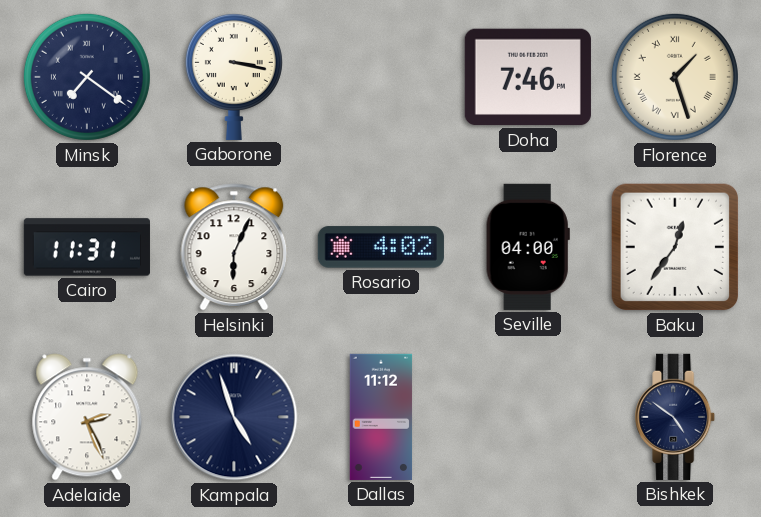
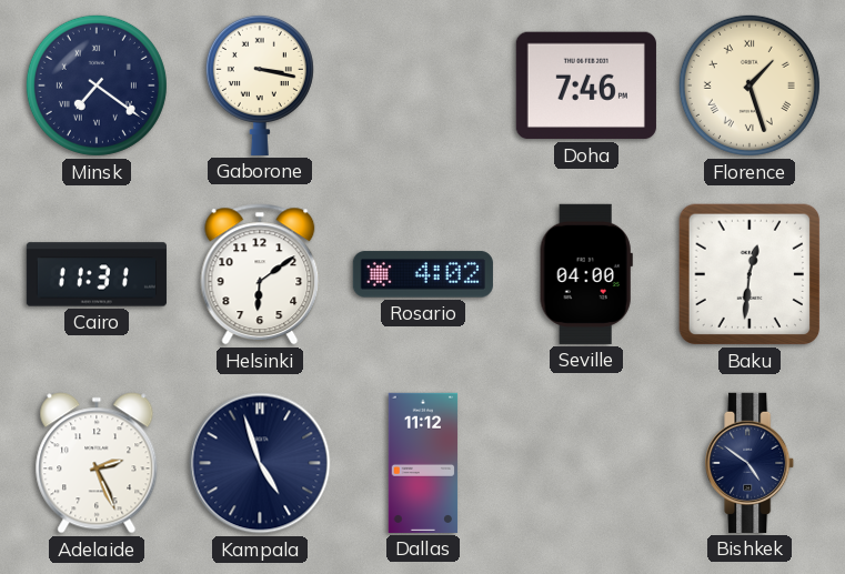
Helsinki: 6:04 -> 6:09 (260, 274)
Baku: 12:36 -> 12:31 (750, 274)
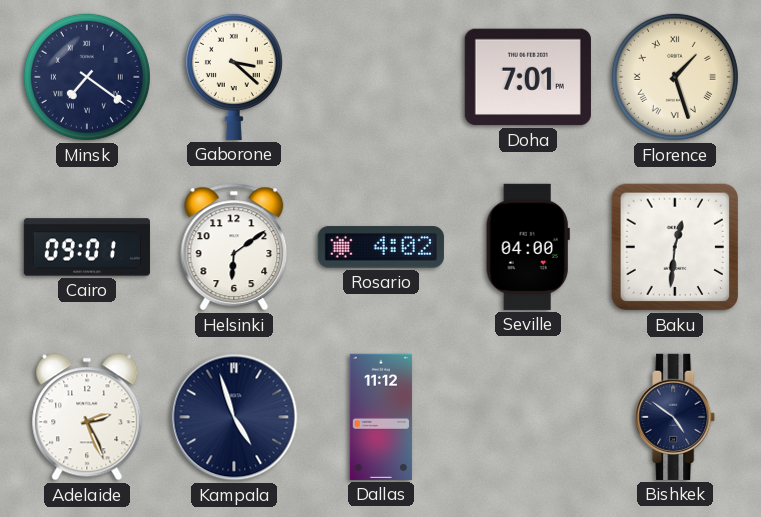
Gaborone: 3:17 -> 3:22 (234, 76)
Doha: 7:46 -> 7:01 (528, 77)
Cairo: 11:31 -> 09:01 (87, 247)
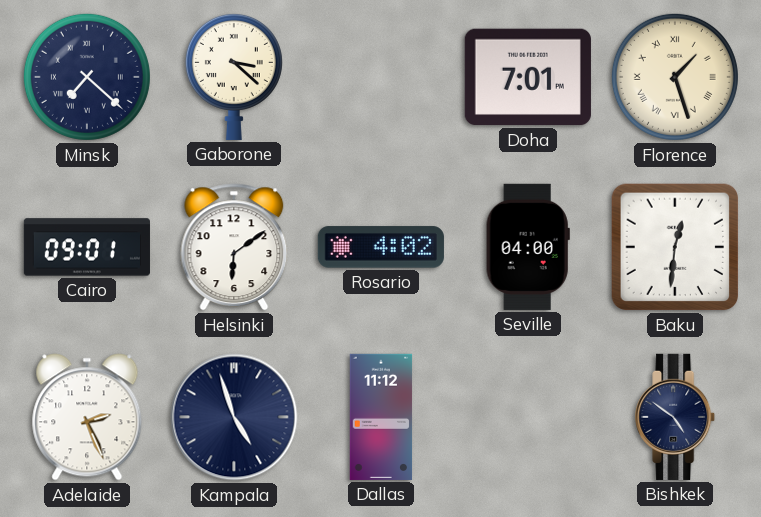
Minsk: 7:21 -> 7:22 (87, 77)
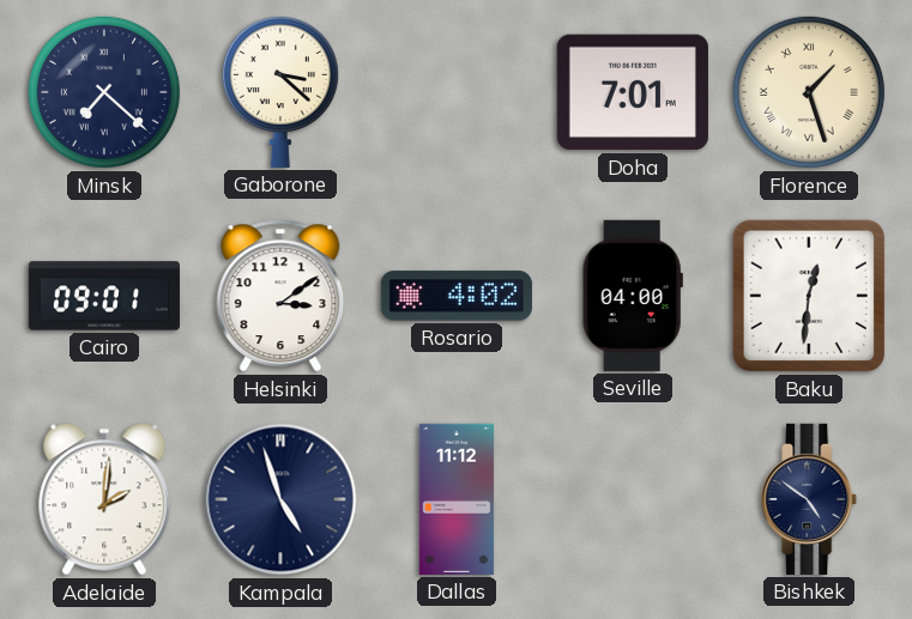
Helsinki: 6:09 -> 3:09 (280, 296)
Adelaide: 2:26 -> 2:01 (104, 499)
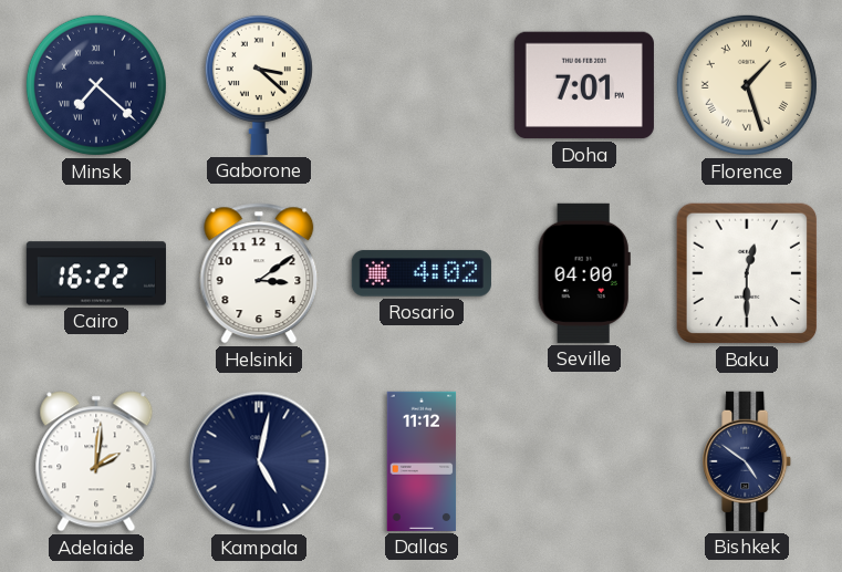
Cairo: 09:01 -> 16:22 (96, 273)
Baku: 12:31 -> 12:30 (747, 273)
Kampala: 4:57 -> 5:02 (259, 461)
